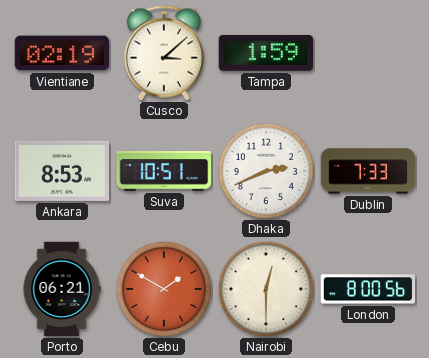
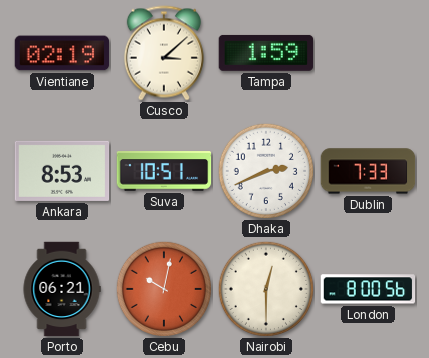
Cebu: 1:50 -> 10:02 (163, 288)
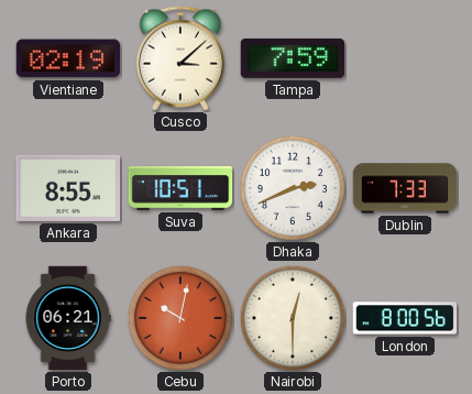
Tampa: 1:59 -> 7:59 (293, 58)
Ankara: 8:53 -> 8:55 (68, 188)
